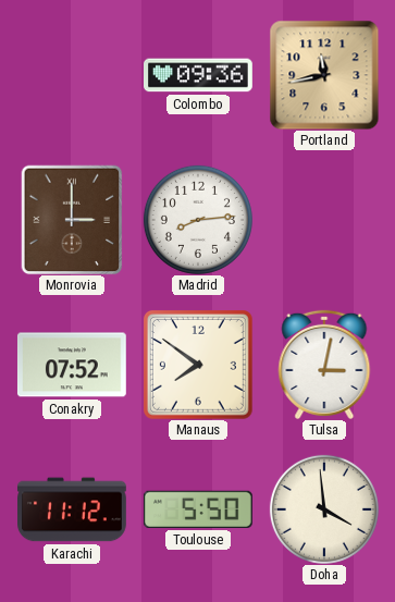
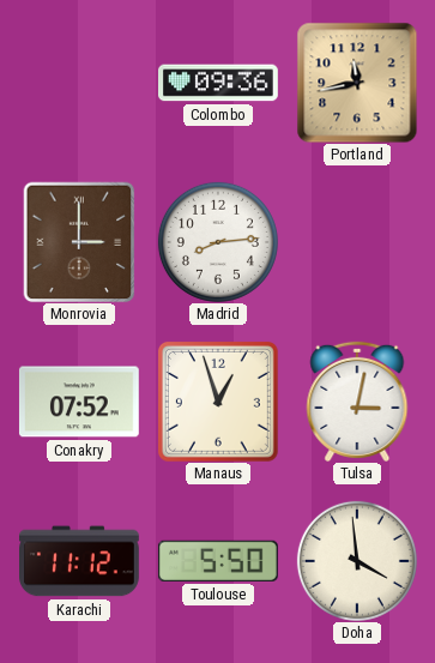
Manaus: 7:51 -> 12:57 (218, 402)
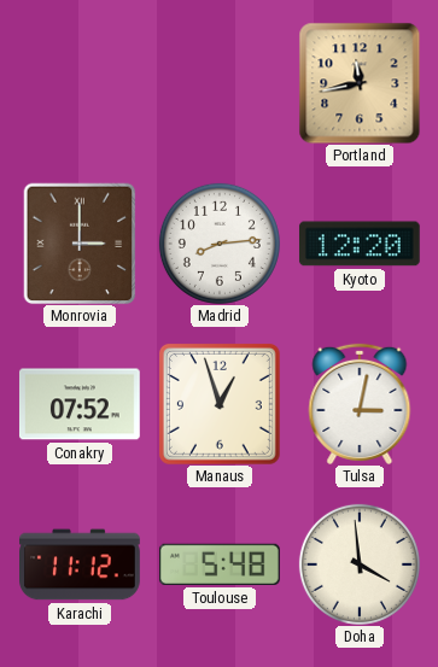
Colombo: 09:36 -> none (219, 83)
Kyoto: none -> 12:20 (360, 244)
Toulouse: 5:50 -> 5:48 (220, 564)
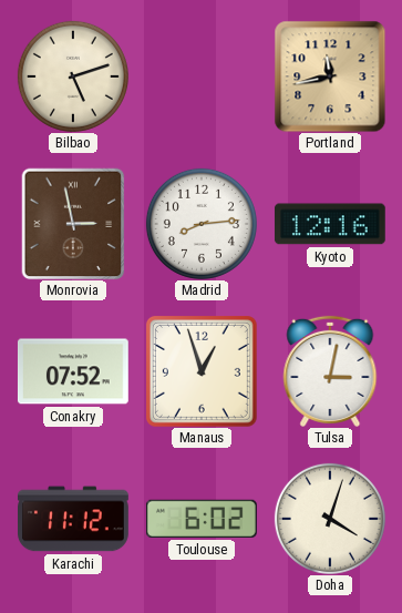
Bilbao: none -> 5:12 (73, 76)
Monrovia: 3:00 -> 2:58 (73, 224)
Kyoto: 12:20 -> 12:16 (330, 224)
Toulouse: 5:48 -> 6:02 (202, 519)
Doha: 3:59 -> 4:03 (330, 519)
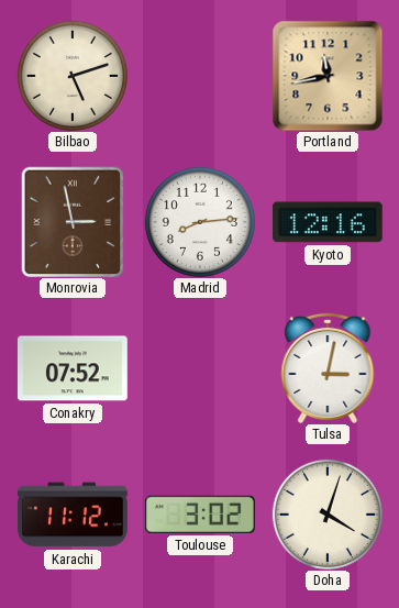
Manaus: 12:57 -> none (202, 371)
Toulouse: 6:02 -> 3:02 (200, 515)
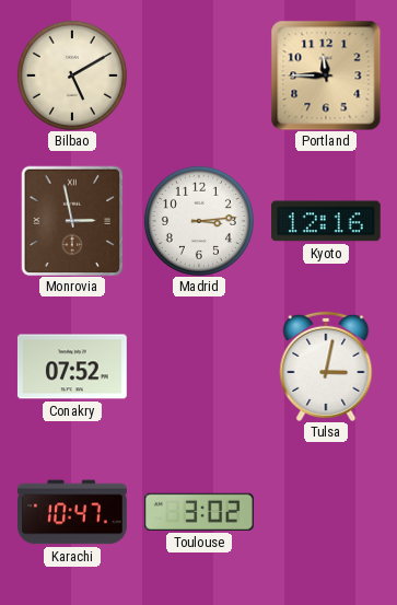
Bilbao: 5:12 -> 5:10 (72, 75)
Portland: 11:43 -> 11:45 (326, 75)
Madrid: 8:14 -> 3:14 (199, 221)
Karachi: 11:12 -> 10:47 (73, 512)
Doha: 4:03 -> none (328, 515)
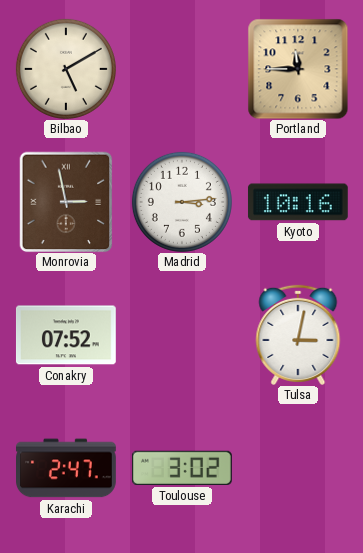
Kyoto: 12:16 -> 10:16 (298, 202)
Karachi: 10:47 -> 2:47 (67, 468)
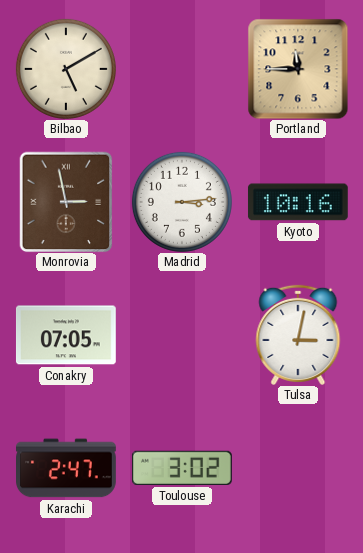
Conakry: 07:52 -> 07:05 (66, 335)
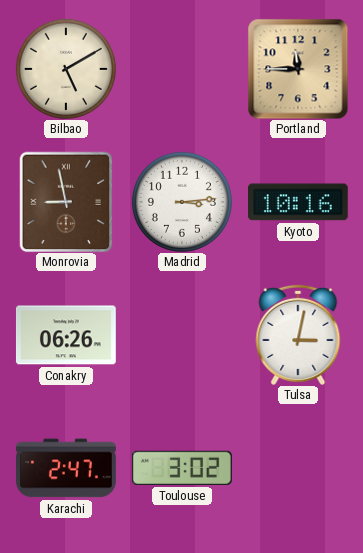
Monrovia: 2:58 -> 8:58 (66, 202)
Conakry: 07:05 -> 06:26 (66, 335)
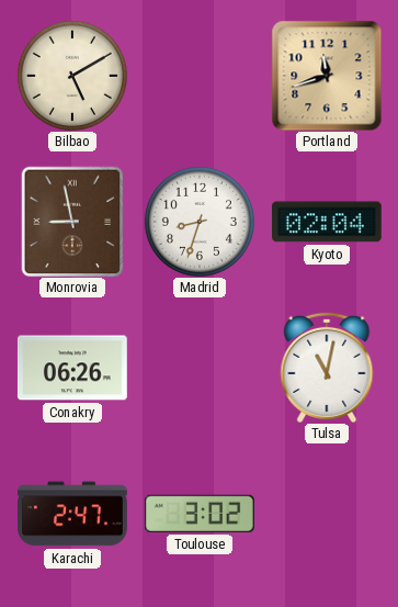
Portland: 11:45 -> 11:42 (327, 76)
Madrid: 3:14 -> 8:33 (200, 222)
Kyoto: 10:16 -> 02:04 (327, 222)
Tulsa: 3:02 -> 11:02 (327, 368)
